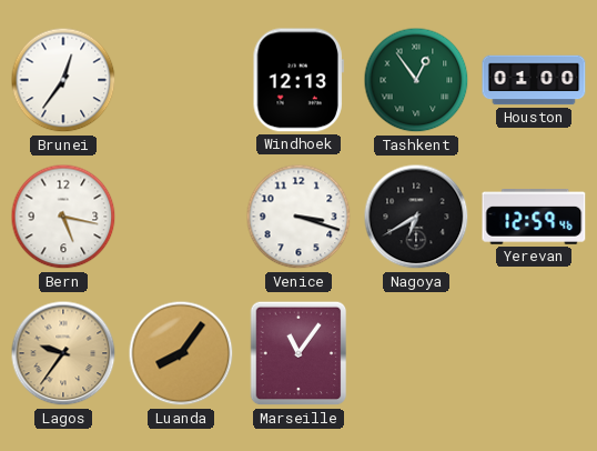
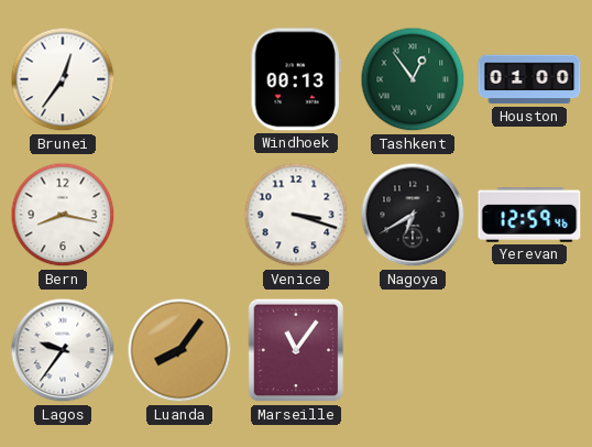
Windhoek: 12:13 -> 00:13 (296, 79)
Bern: 5:17 -> 8:17 (63, 215)
Lagos dial: champagne -> white (63, 350)
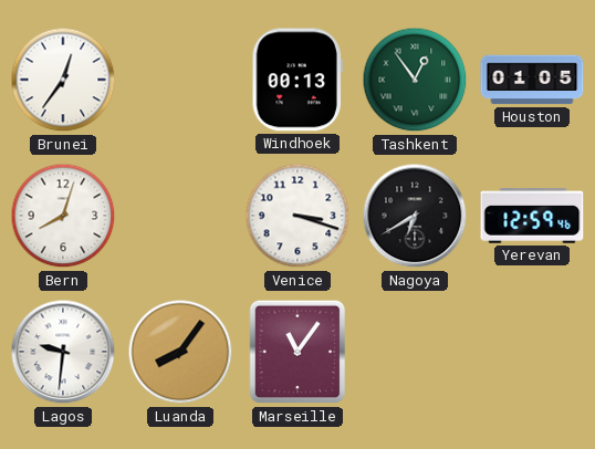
Houston: 01:00 -> 01:05 (532, 80)
Bern: 8:17 -> 8:03 (63, 216)
Lagos: 9:36 -> 9:31 (63, 352)
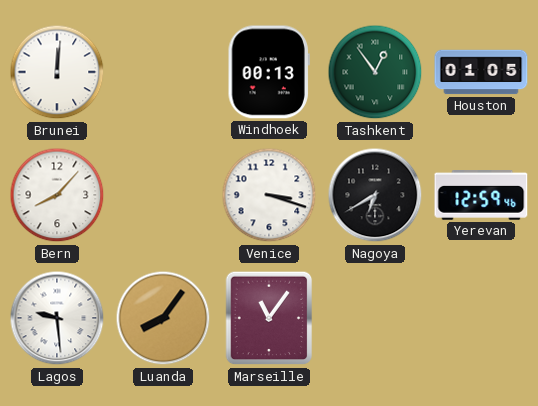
Brunei: 12:36 -> 12:01 (57, 72)
Bern: 8:03 -> 8:07 (57, 195)
Lagos: 9:31 -> 9:29 (57, 318)
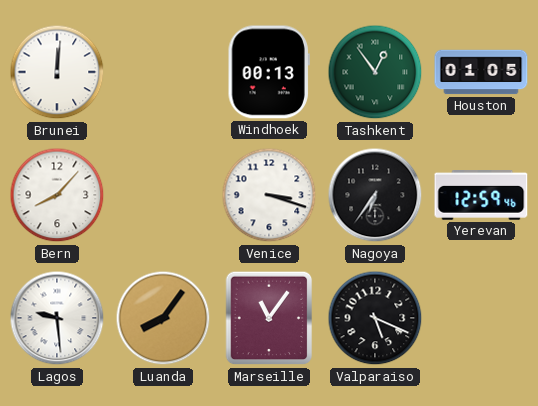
Nagoya: 6:40 -> 6:36 (375, 195)
Valparaiso: none -> 5:19 (375, 318)
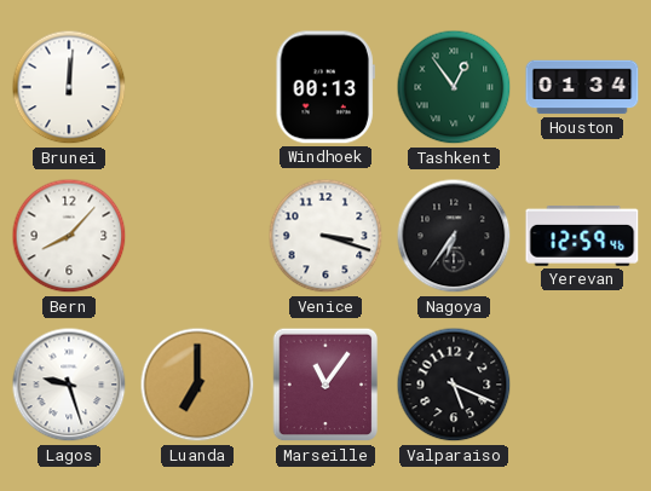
Houston: 01:05 -> 01:34 (582, 87)
Lagos: 9:29 -> 9:27 (69, 385)
Luanda: 8:06 -> 7:00 (197, 385)
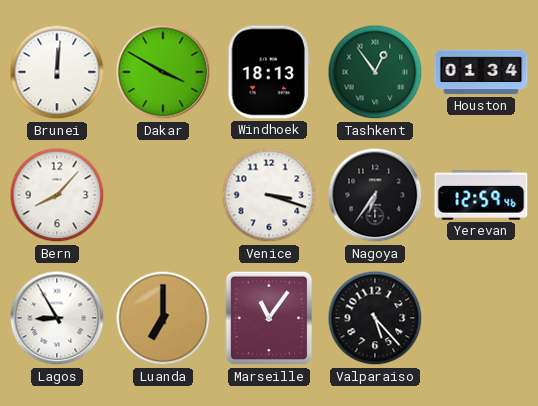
Dakar: none -> 3:50 (163, 72)
Windhoek: 00:13 -> 18:13 (269, 72)
Lagos: 9:27 -> 8:55 (57, 318)
Valparaiso: 5:19 -> 5:23 (375, 318)
